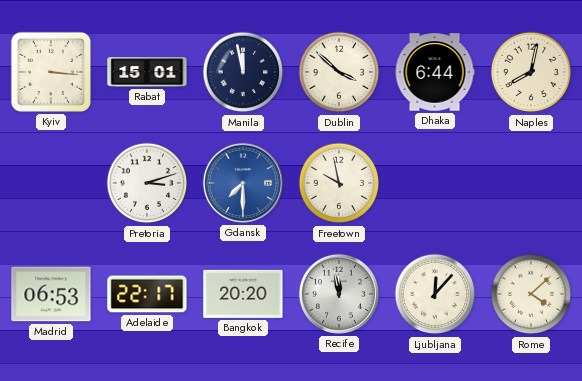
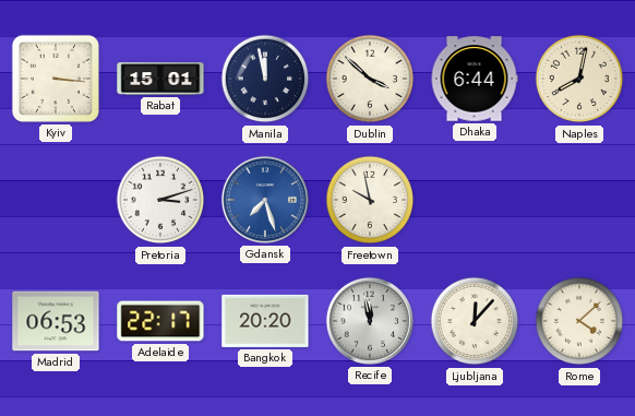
Gdansk: 7:30 -> 7:27 (265, 200)
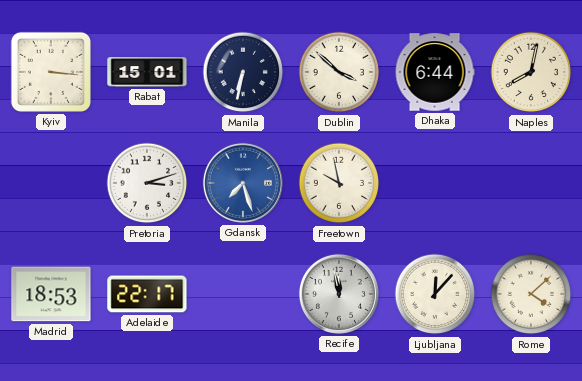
Manila: 11:58 -> 6:32 (243, 72)
Madrid: 06:53 -> 18:53 (51, 294)
Bangkok: 20:20 -> none (265, 321)
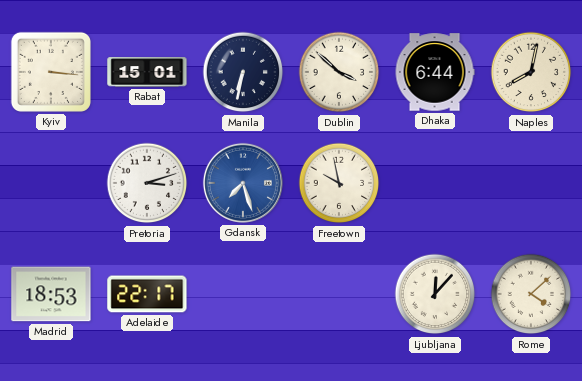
Recife: 11:58 -> none (339, 294)
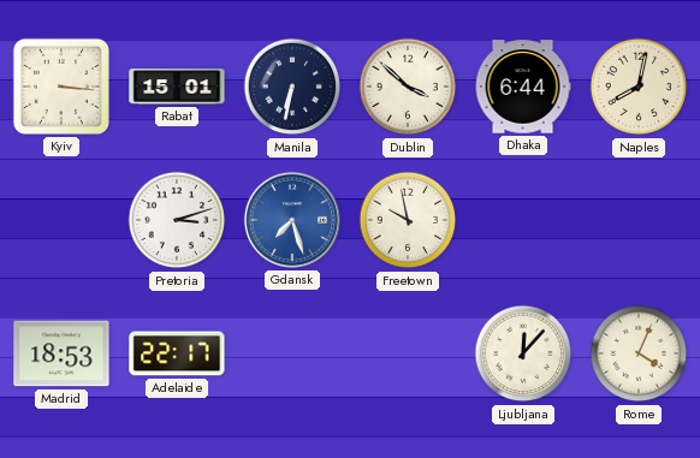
Rome: 4:08 -> 4:04 (639, 353)
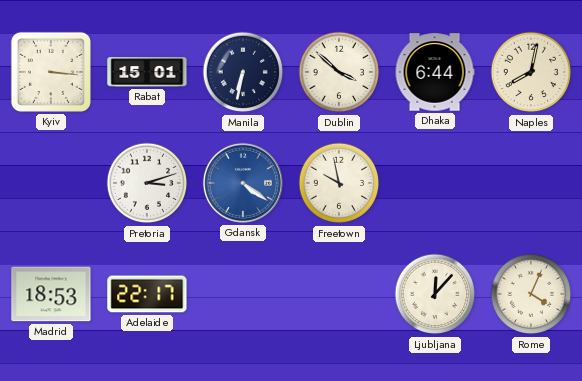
Gdansk: 7:27 -> 4:21 (243, 183)
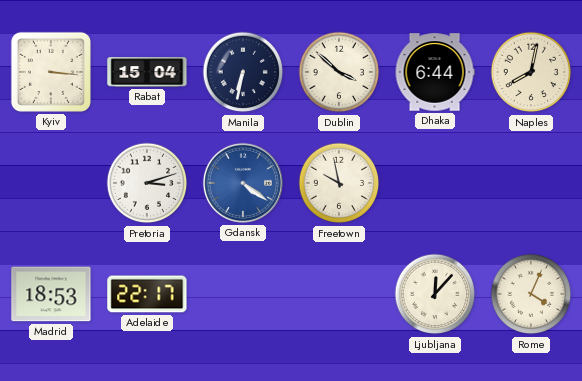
Rabat: 15:01 -> 15:04 (147, 72)
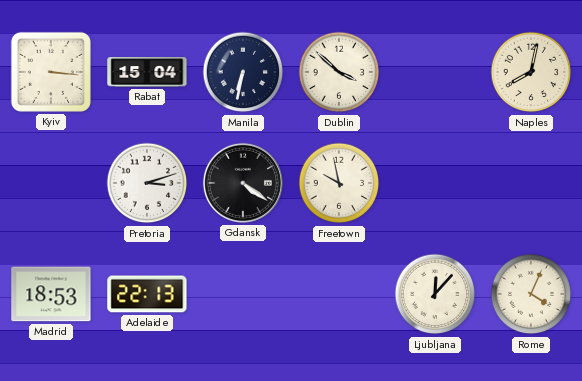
Dhaka: 6:44 -> none (435, 72)
Gdansk dial: blue -> black (243, 183)
Adelaide: 22:17 -> 22:13 (147, 294)
